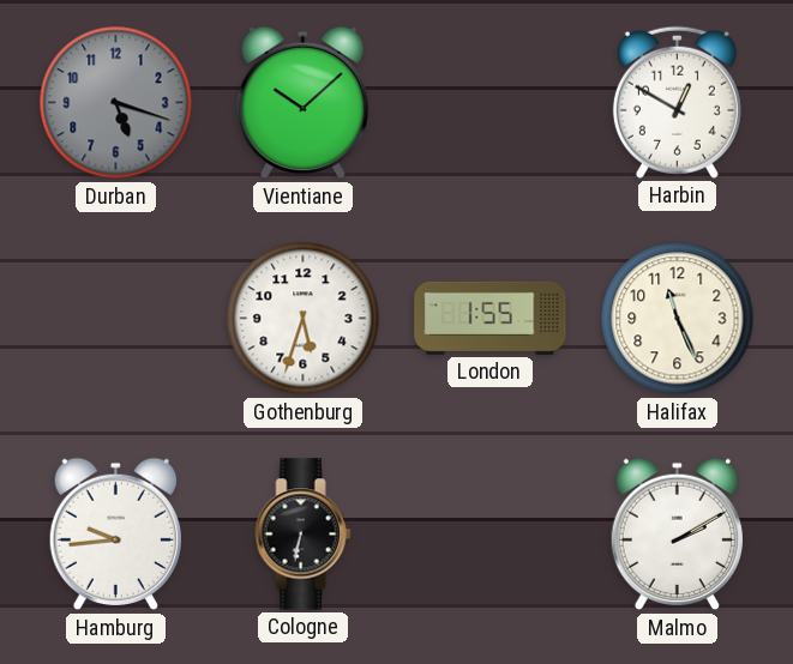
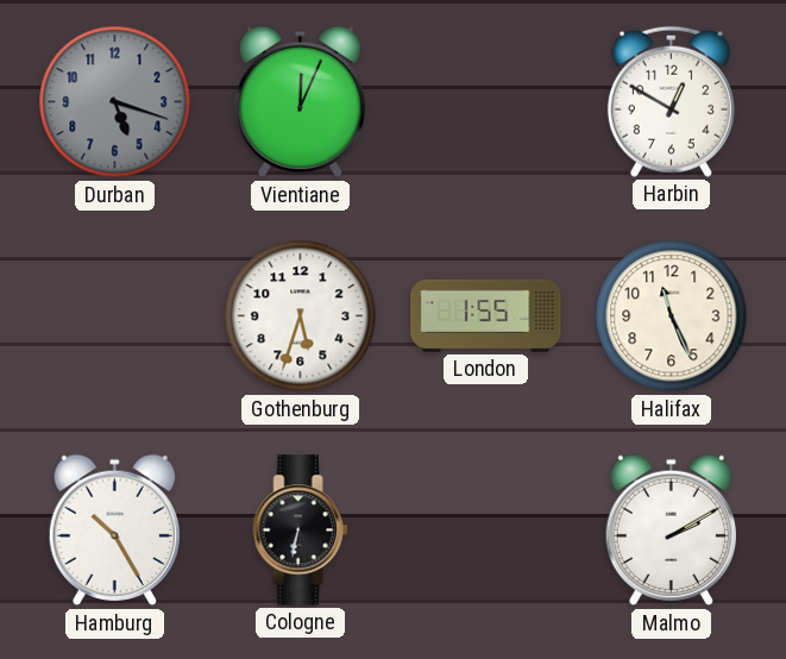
Vientiane: 10:08 -> 12:04 (300, 102)
Hamburg: 9:44 -> 10:25 (114, 531)
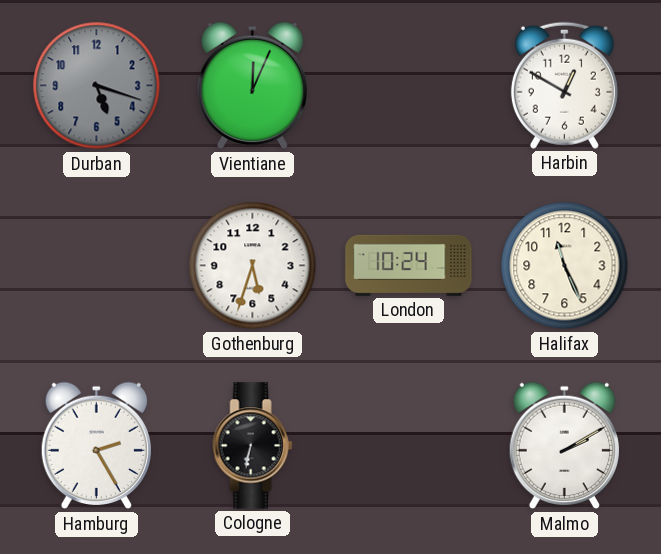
London: 1:55 -> 10:24 (409, 265)
Hamburg: 10:25 -> 2:25 (96, 446)
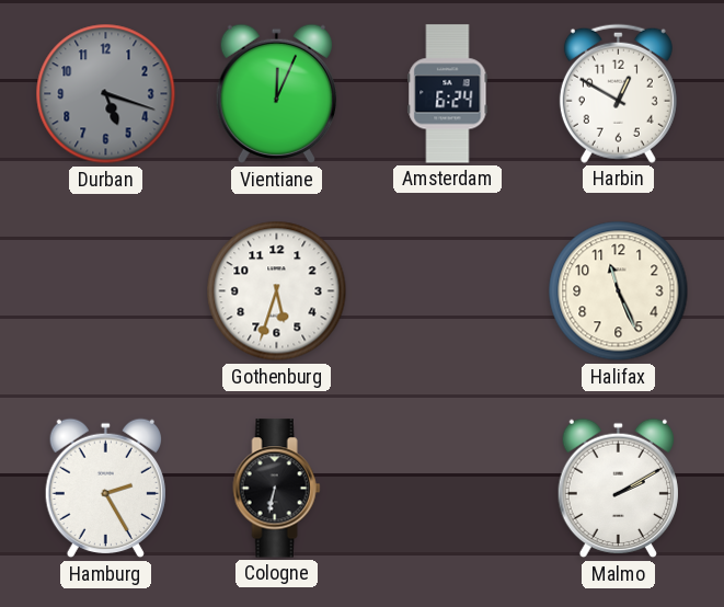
Amsterdam: none -> 6:24 (448, 94)
London: 10:24 -> none (409, 265)
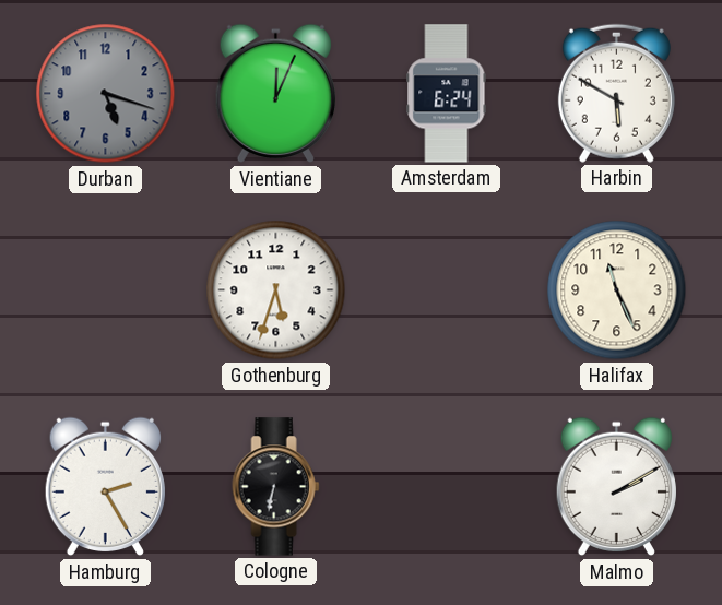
Harbin: 12:50 -> 5:50 (616, 93)
